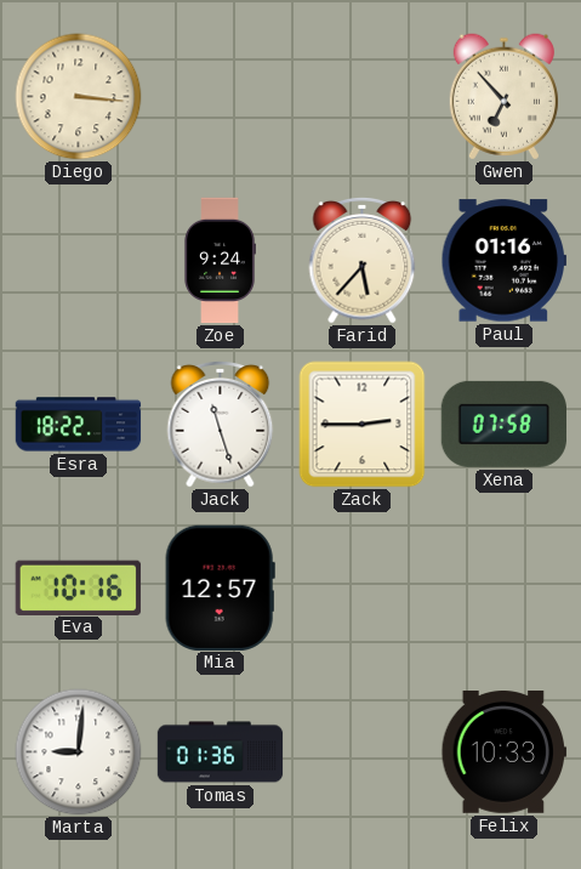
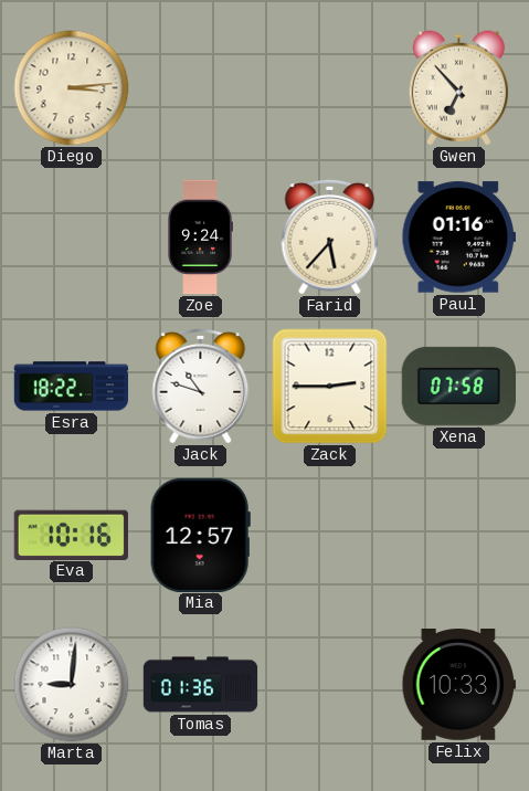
Diego: 3:16 -> 3:14 (72, 88)
Jack: 11:27 -> 10:48 (201, 387)
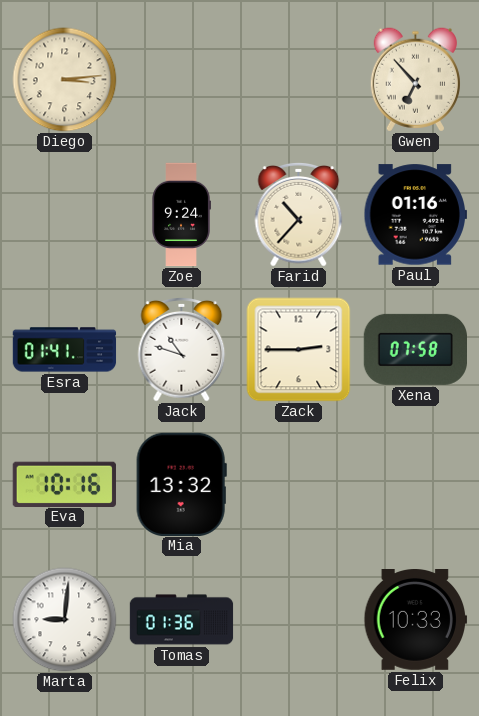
Farid: 5:37 -> 10:37 (299, 215)
Esra: 18:22 -> 01:41 (65, 350)
Mia: 12:57 -> 13:32 (181, 484)
